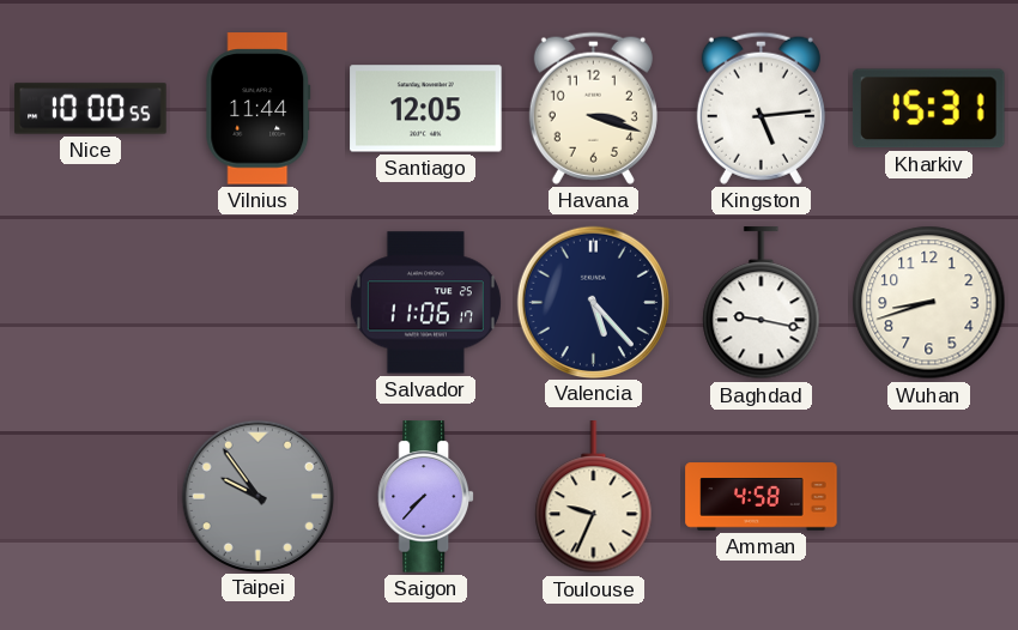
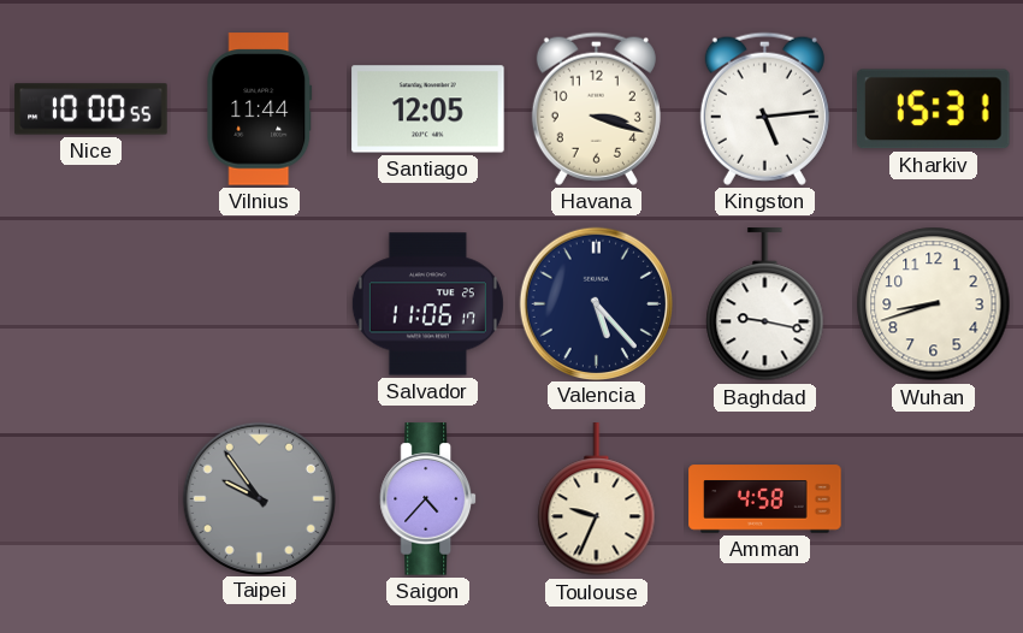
Saigon: 7:37 -> 4:37 (427, 499)
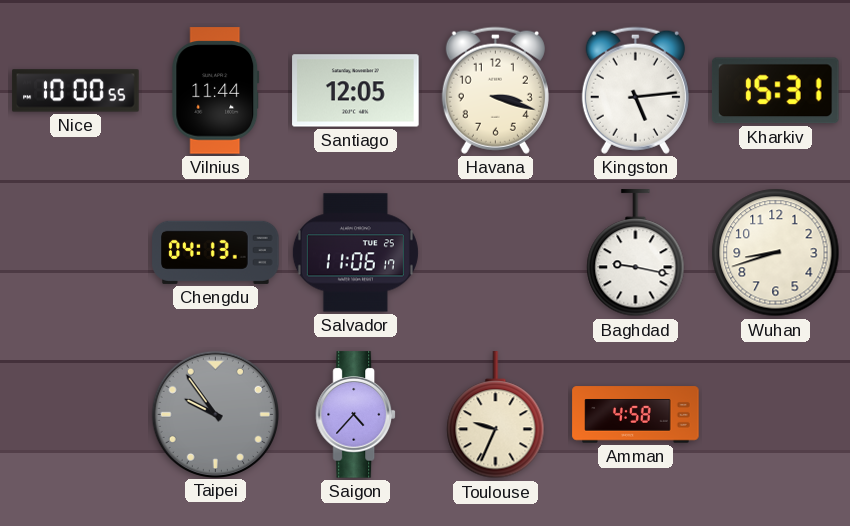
Chengdu: none -> 04:13 (216, 252)
Valencia: 5:23 -> none (596, 303)
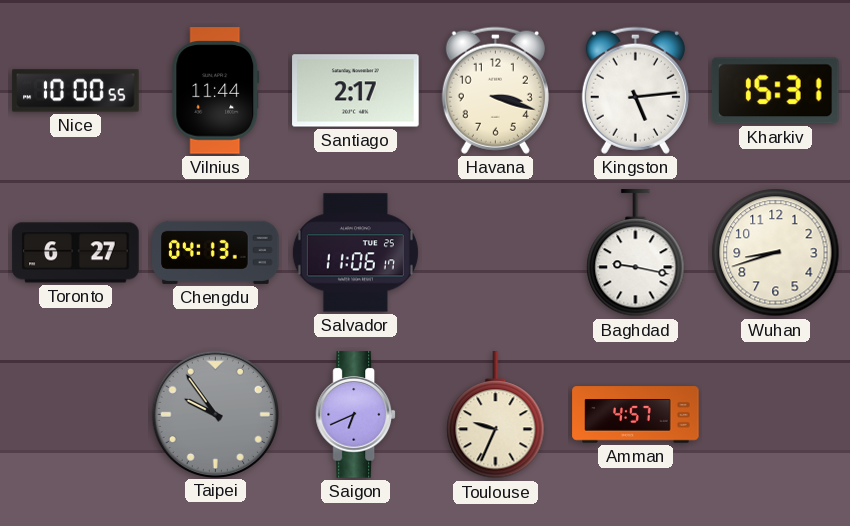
Santiago: 12:05 -> 2:17 (356, 91)
Toronto: none -> 6:27 (76, 253)
Saigon: 4:37 -> 6:41 (355, 415)
Amman: 4:58 -> 4:57 (636, 415)
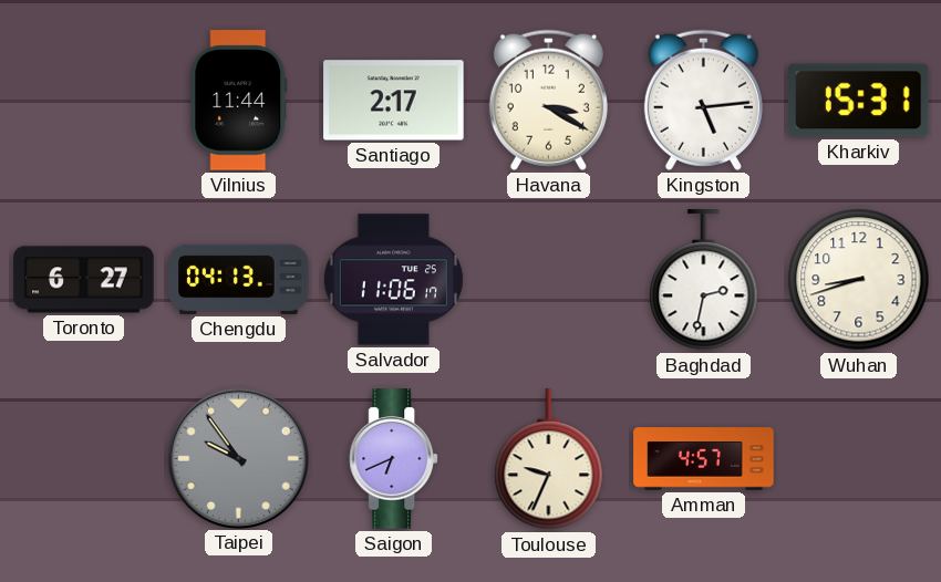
Nice: 10:00 -> none (76, 91)
Havana: 3:18 -> 3:20 (548, 100)
Baghdad: 9:17 -> 2:32 (704, 280)
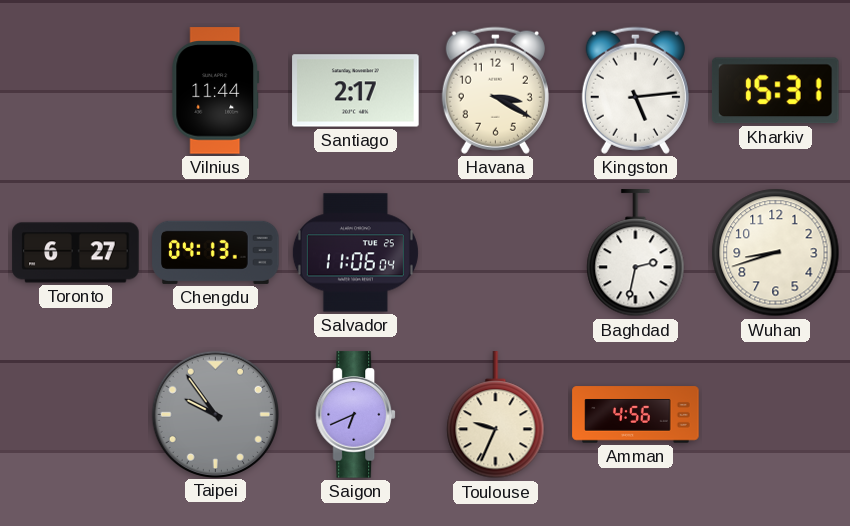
Salvador: 11:06:17 -> 11:06:04 (355, 253)
Amman: 4:57 -> 4:56 (636, 415)
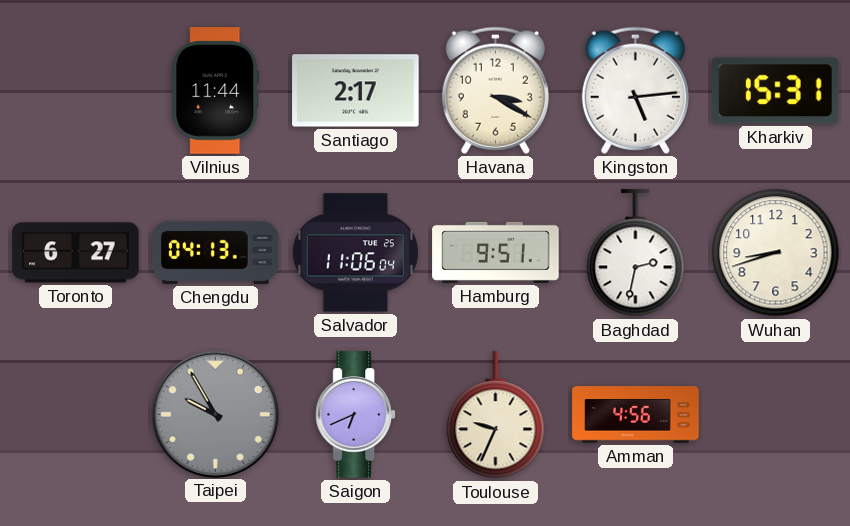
Hamburg: none -> 9:51 (496, 252)
Taipei: 9:54 -> 9:55 (215, 414)
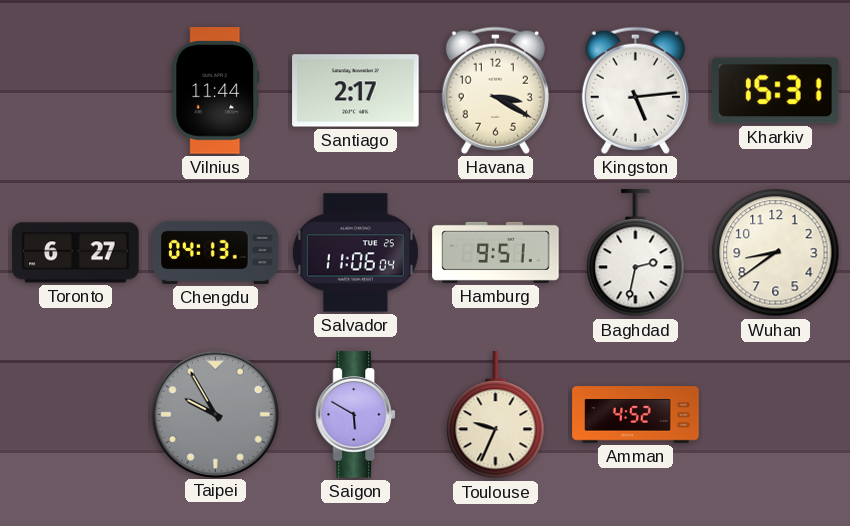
Wuhan: 8:42 -> 8:39 (776, 253)
Saigon: 6:41 -> 5:50 (355, 415)
Amman: 4:56 -> 4:52 (636, 415)
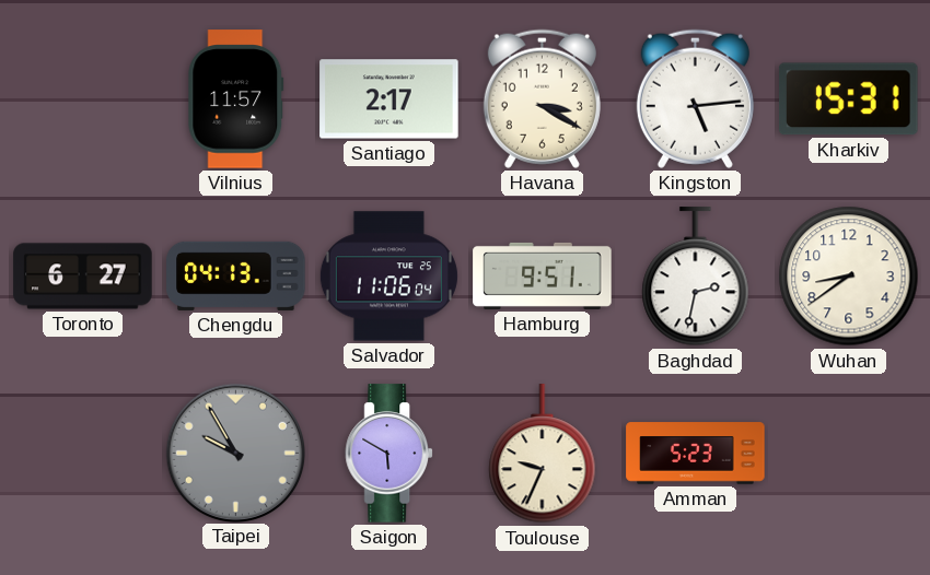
Vilnius: 11:44 -> 11:57 (236, 99)
Amman: 4:52 -> 5:23 (696, 454)
